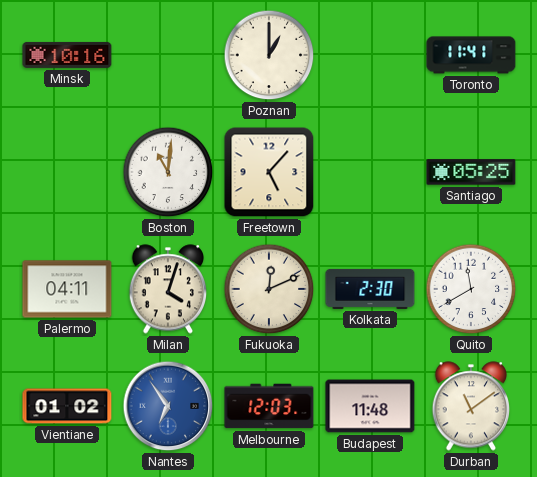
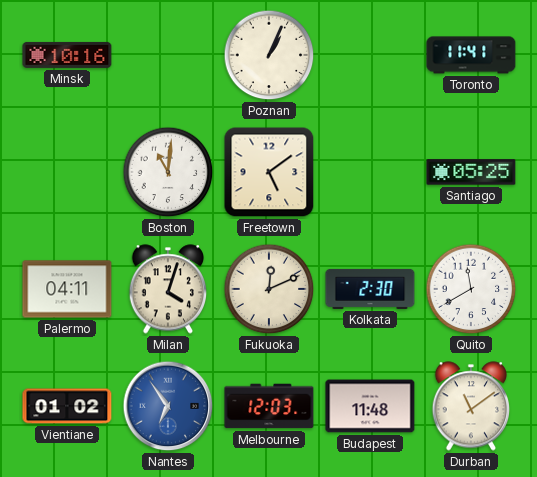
Poznan: 1:00 -> 1:04 (269, 55)
Freetown: 5:07 -> 5:09 (269, 172)
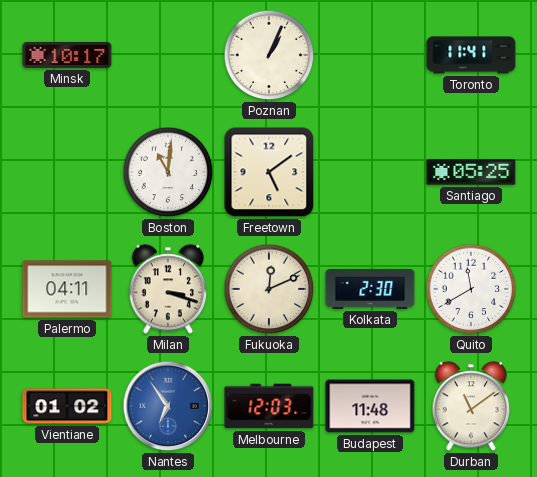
Minsk: 10:16 -> 10:17 (67, 55)
Milan: 4:03 -> 3:18 (168, 289)
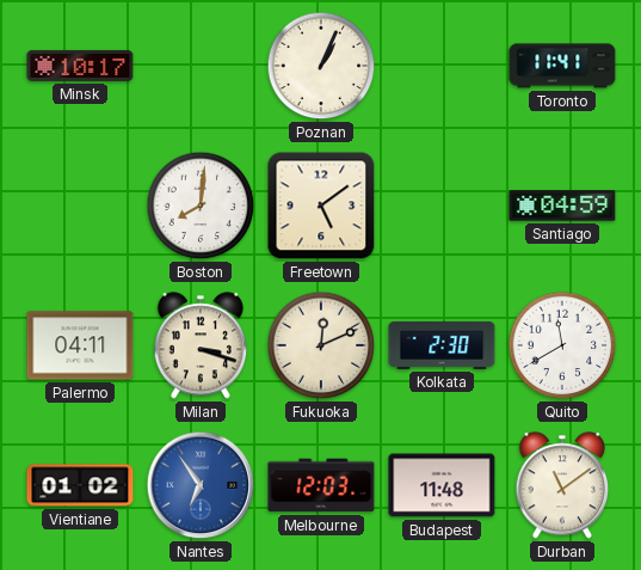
Boston: 11:01 -> 8:01 (201, 206)
Santiago: 05:25 -> 04:59 (562, 206)
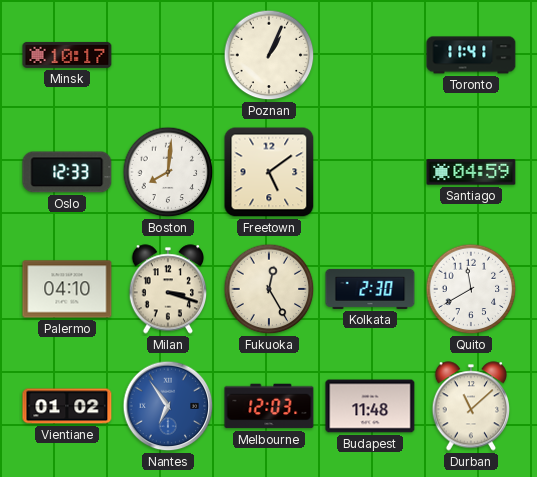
Oslo: none -> 12:33 (67, 172)
Palermo: 04:11 -> 04:10 (67, 289)
Fukuoka: 12:11 -> 12:25 (269, 289)
Durban: 11:09 -> 11:08 (471, 406)
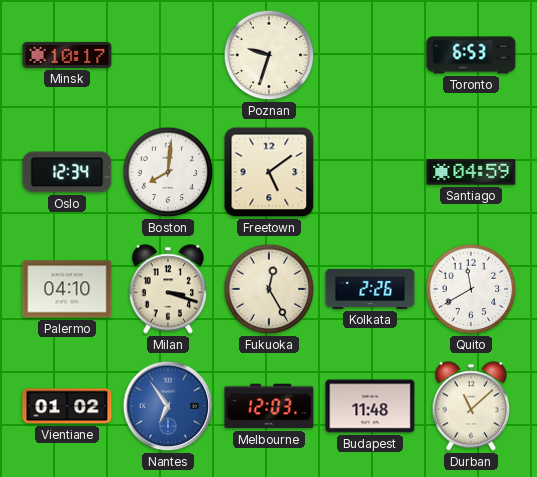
Poznan: 1:04 -> 9:33 (269, 55)
Toronto: 11:41 -> 6:53 (471, 55)
Oslo: 12:33 -> 12:34 (67, 172)
Kolkata: 2:30 -> 2:26 (370, 289)
